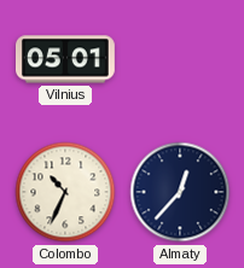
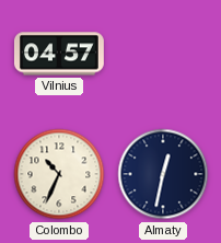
Vilnius: 05:01 -> 04:57 (60, 54)
Almaty: 12:37 -> 12:32 (163, 174)
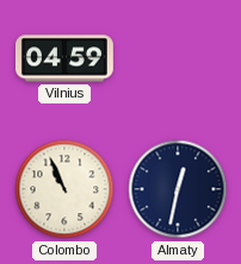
Vilnius: 04:57 -> 04:59 (66, 58)
Colombo: 10:34 -> 10:56 (64, 189)
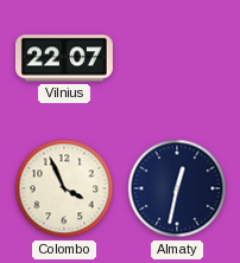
Vilnius: 04:59 -> 22:07 (65, 58)
Colombo: 10:56 -> 3:56 (64, 188)
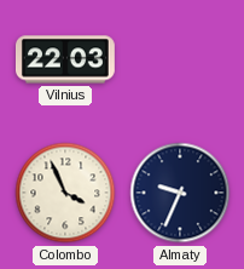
Vilnius: 22:07 -> 22:03 (66, 59)
Almaty: 12:32 -> 9:34 (180, 193)
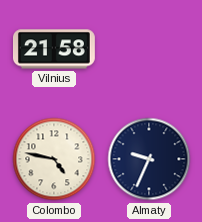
Vilnius: 22:03 -> 21:58 (55, 49)
Colombo: 3:56 -> 4:47 (54, 159)
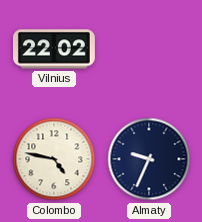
Vilnius: 21:58 -> 22:02 (55, 49)
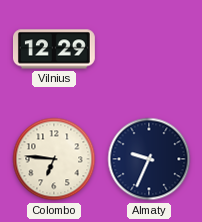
Vilnius: 22:02 -> 12:29 (55, 49)
Colombo: 4:47 -> 6:46 (54, 159)
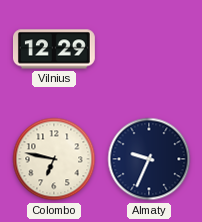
Colombo: 6:46 -> 6:47 (54, 159)
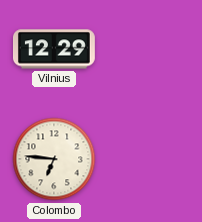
Colombo: 6:47 -> 6:46 (54, 159)
Almaty: 9:34 -> none (149, 159)
